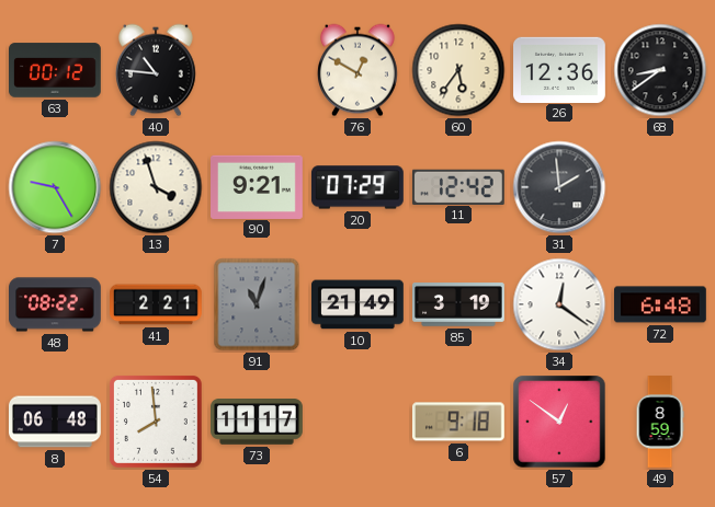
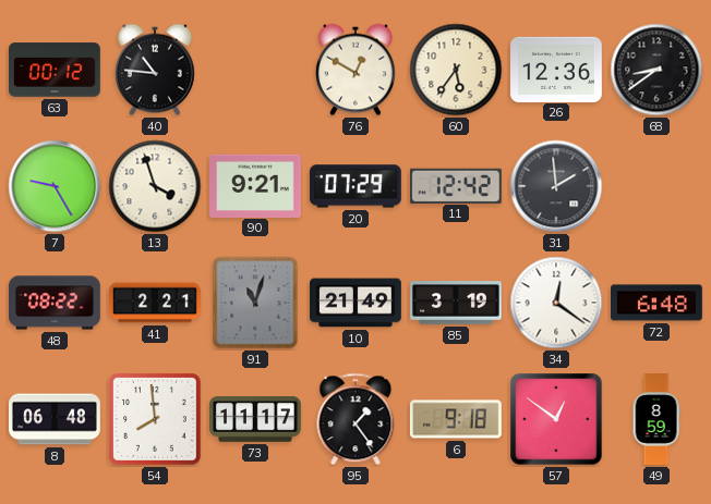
95: none -> 1:24 (355, 419)
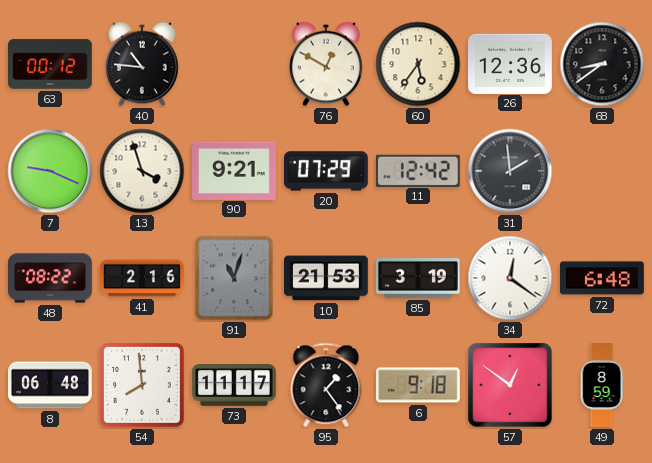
7: 9:25 -> 9:19 (50, 171)
41: 2:21 -> 2:16 (143, 278)
10: 21:49 -> 21:53 (327, 278)
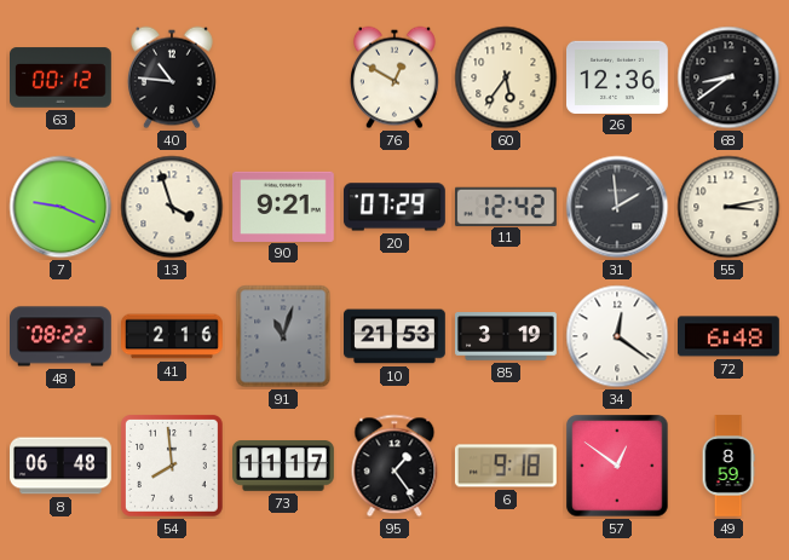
55: none -> 3:13 (728, 207)
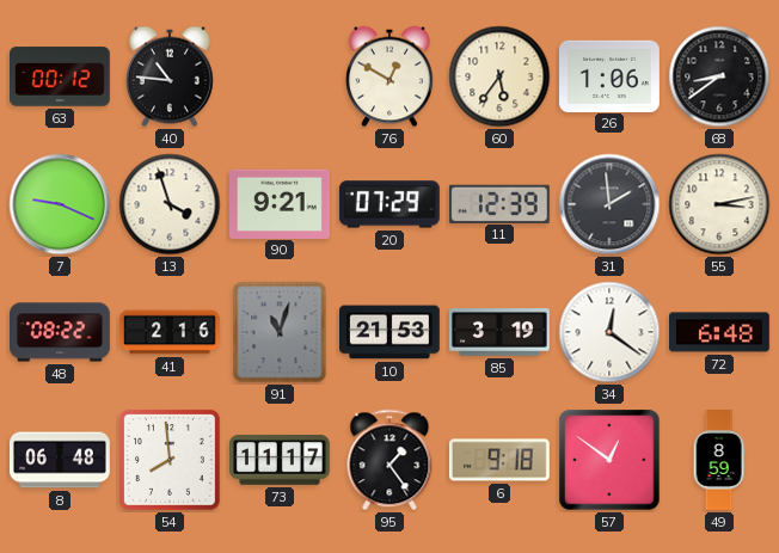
26: 12:36 -> 1:06 (611, 75)
11: 12:42 -> 12:39 (499, 203)
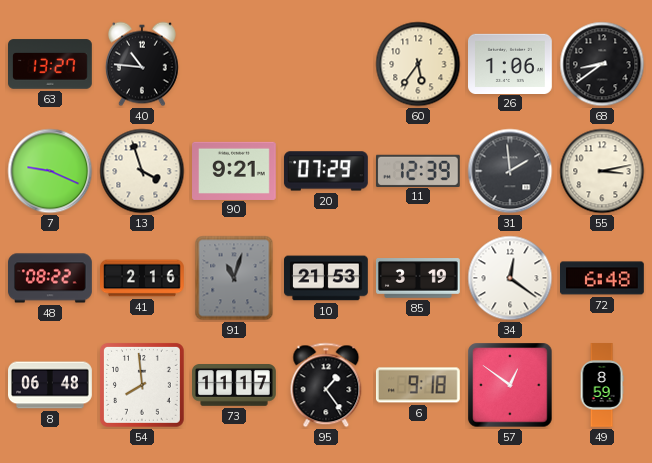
63: 00:12 -> 13:27 (51, 64)
76: 12:50 -> none (390, 76)
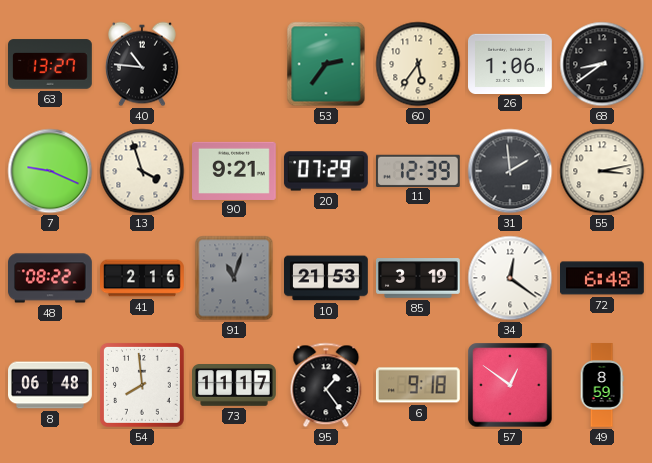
53: none -> 2:36 (326, 64)
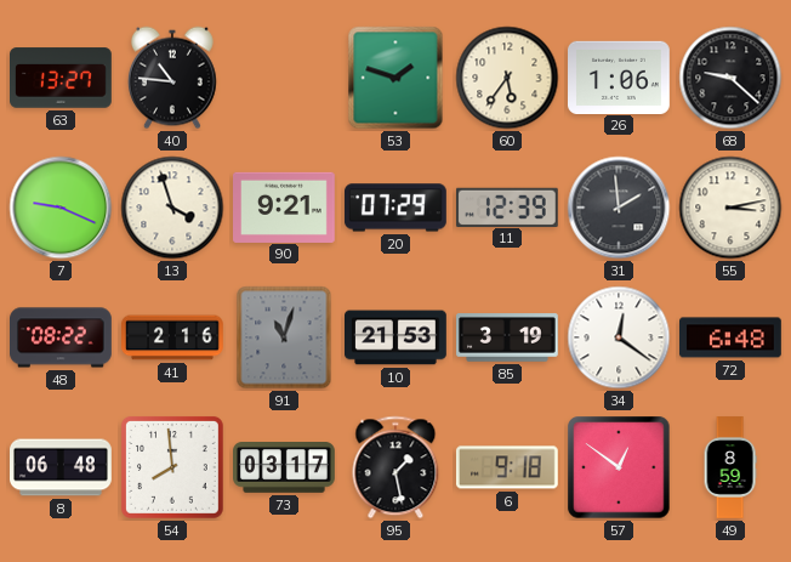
53: 2:36 -> 1:48 (395, 78)
68: 8:39 -> 9:22 (730, 78)
73: 11:17 -> 03:17 (285, 469)
95: 1:24 -> 1:28 (395, 467)
